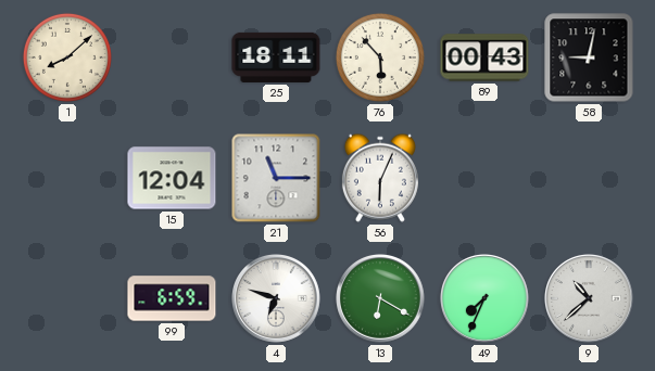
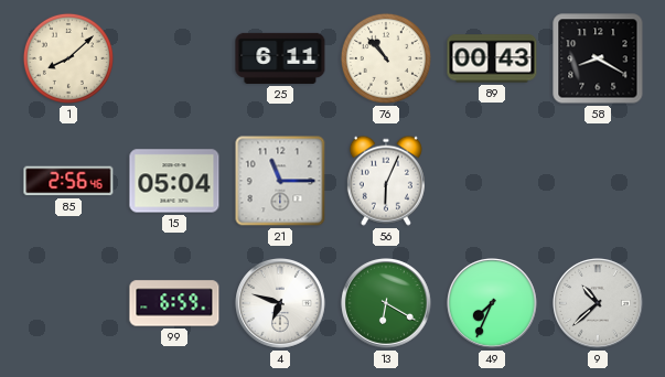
25: 18:11 -> 6:11 (280, 58)
76: 5:53 -> 10:53 (386, 58)
58: 9:02 -> 8:20 (598, 58)
85: none -> 2:56 (68, 181)
15: 12:04 -> 05:04 (174, 181)
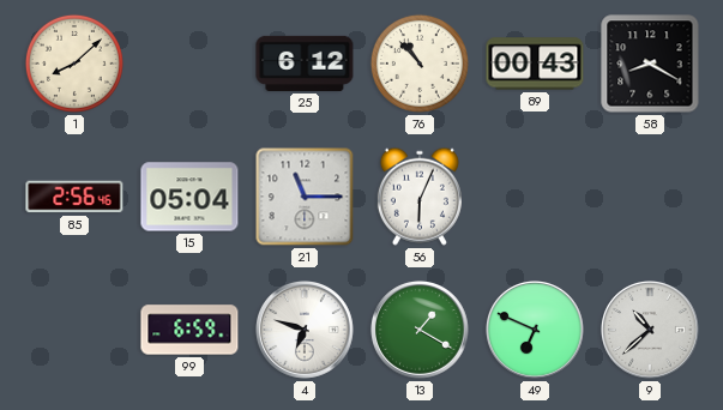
25: 6:11 -> 6:12 (305, 64)
13: 6:20 -> 1:20 (421, 331)
49: 7:34 -> 6:49 (536, 331)
